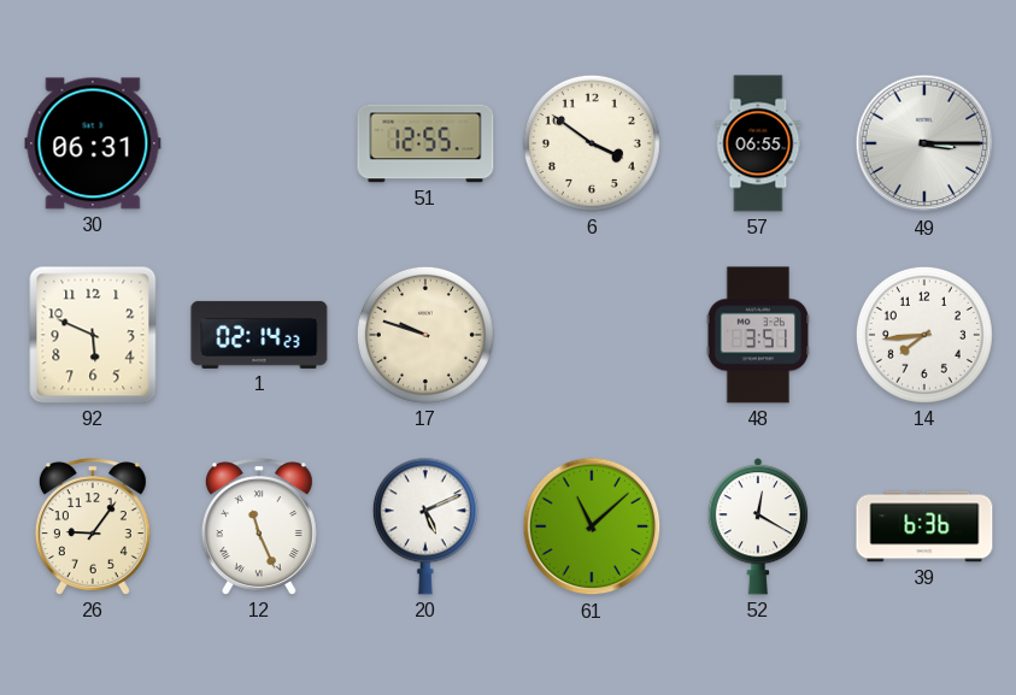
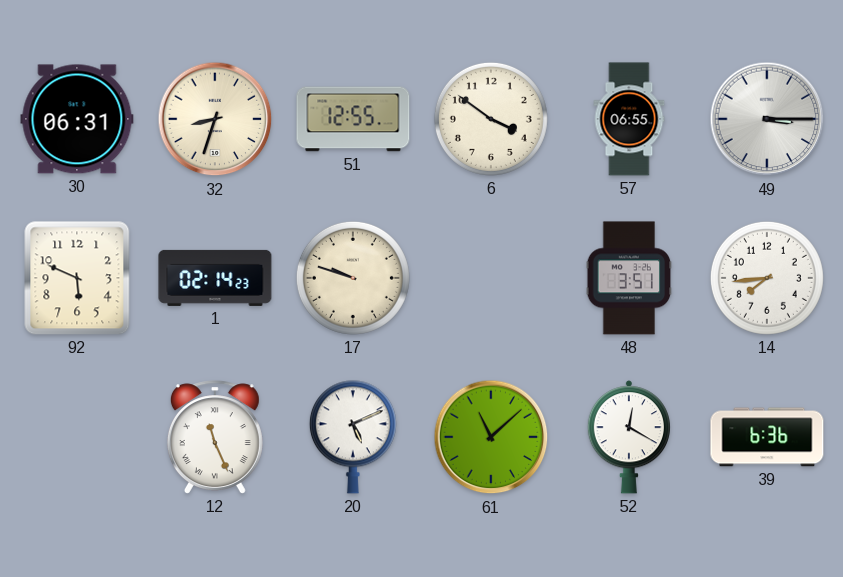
32: none -> 8:33 (215, 119)
26: 9:06 -> none (93, 526)
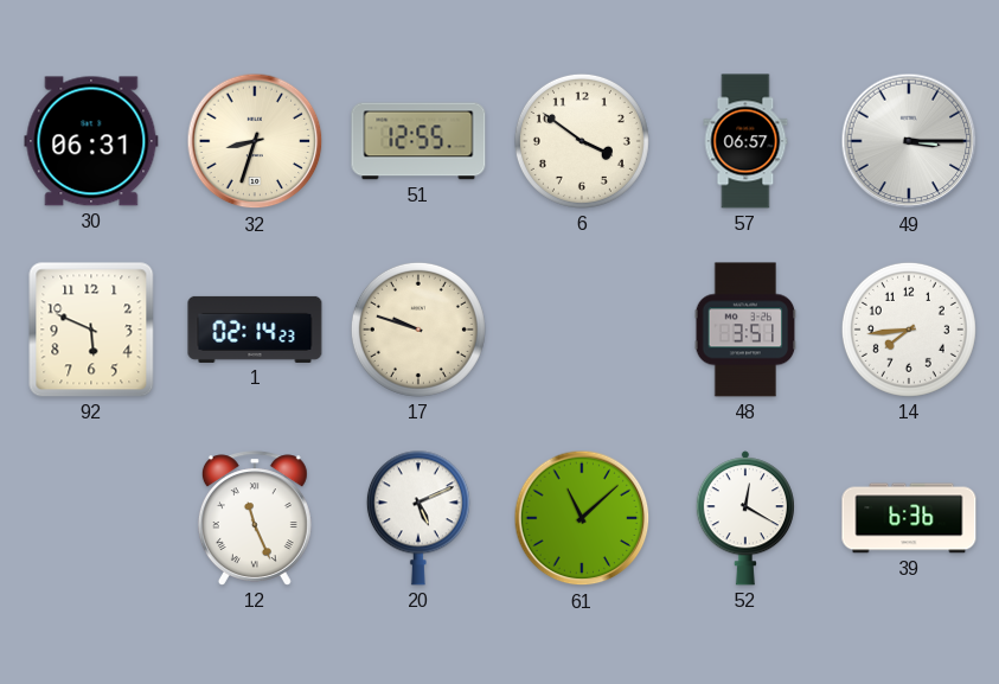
57: 06:55 -> 06:57 (745, 141)
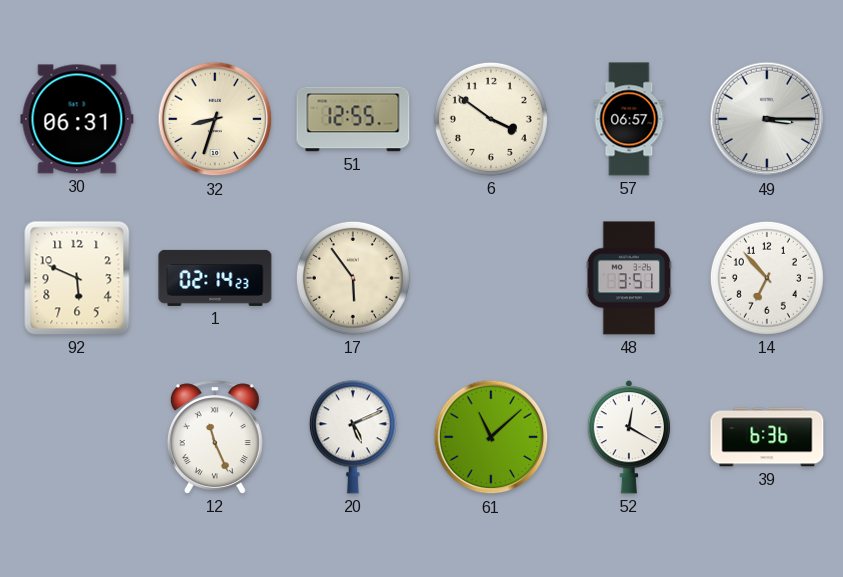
17: 9:48 -> 5:54 (353, 278)
14: 7:44 -> 6:53 (767, 278)
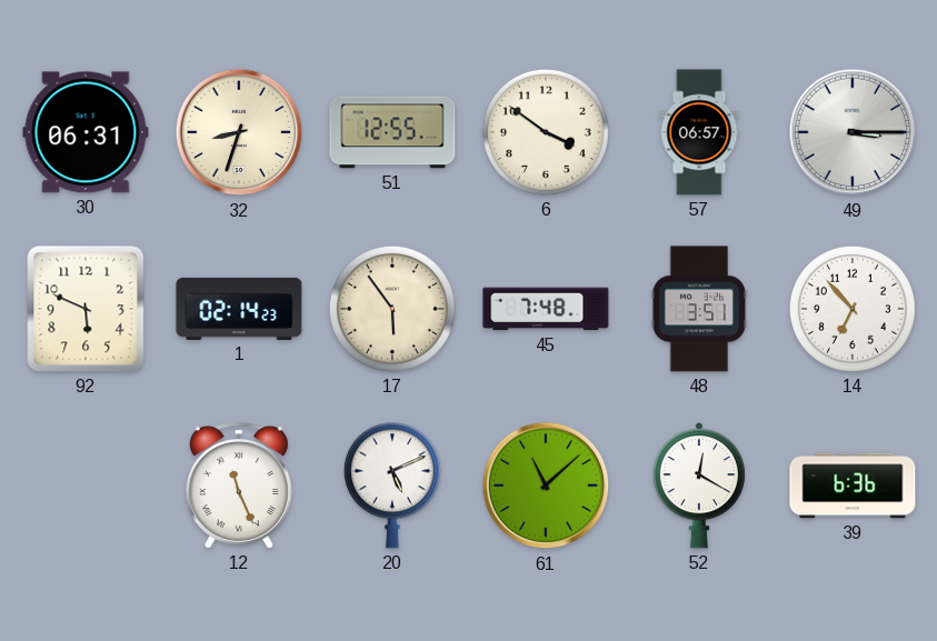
45: none -> 7:48 (546, 309)
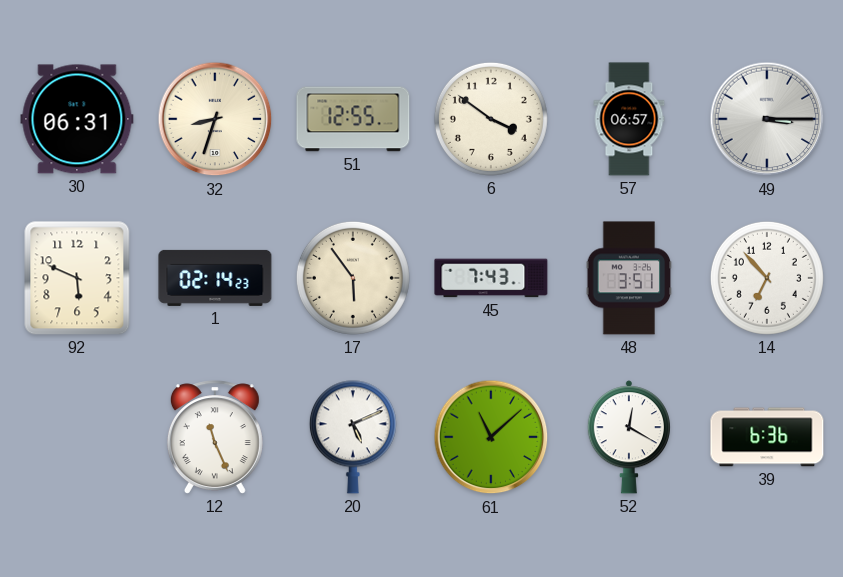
45: 7:48 -> 7:43 (491, 278)
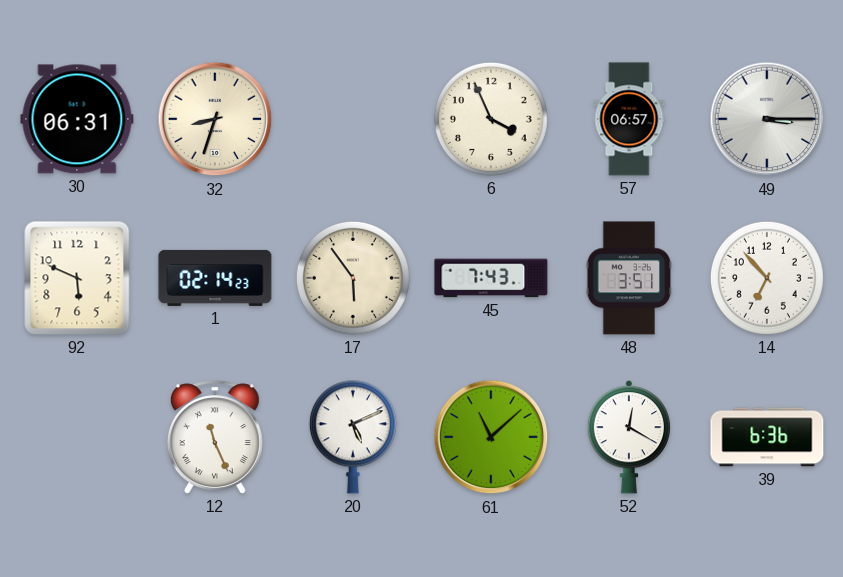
51: 12:55 -> none (353, 119)
6: 3:51 -> 3:56 (491, 119)
